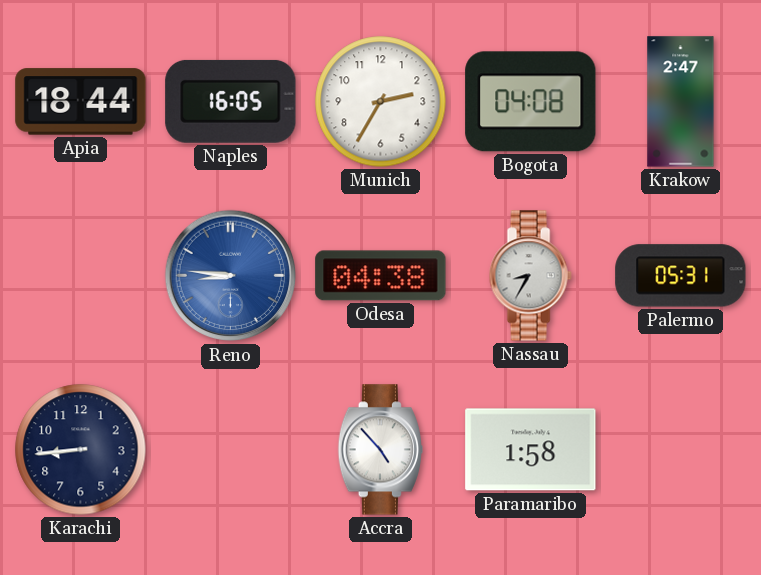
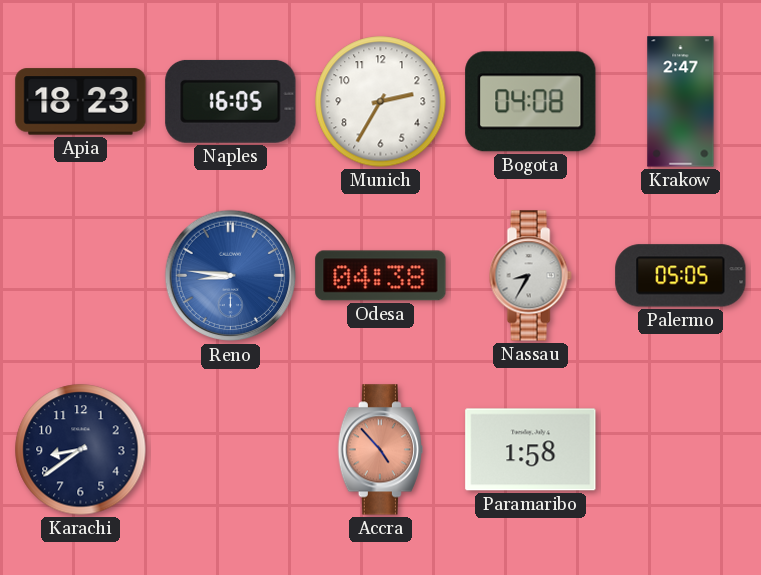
Apia: 18:44 -> 18:23 (81, 102)
Palermo: 05:31 -> 05:05 (681, 276)
Karachi: 8:44 -> 8:39 (81, 450)
Accra dial: white -> salmon (380, 450)
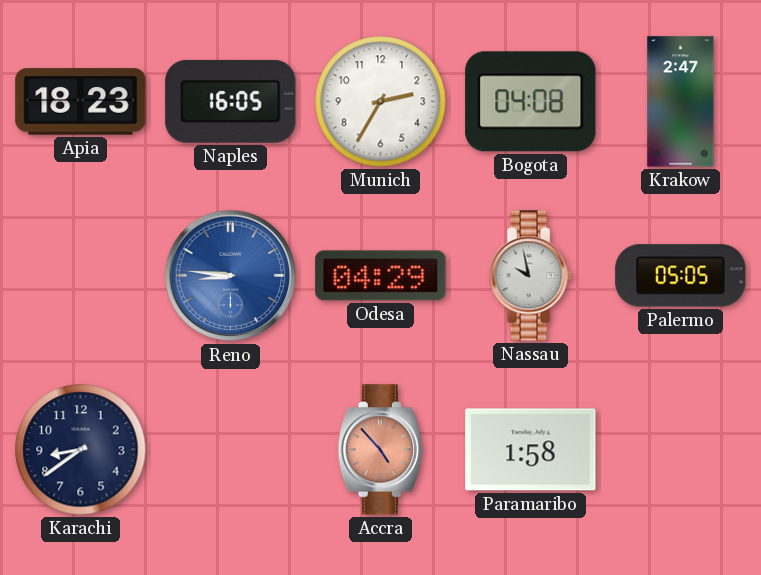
Odesa: 04:38 -> 04:29 (381, 276)
Nassau: 8:35 -> 9:58 (530, 276)
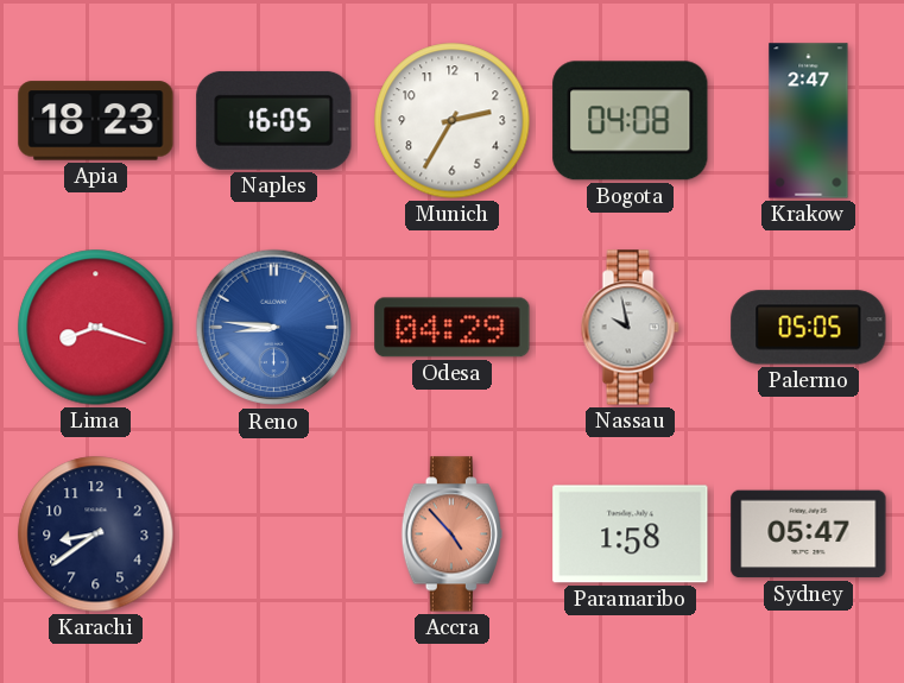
Lima: none -> 8:18 (96, 328)
Sydney: none -> 05:47 (809, 535)
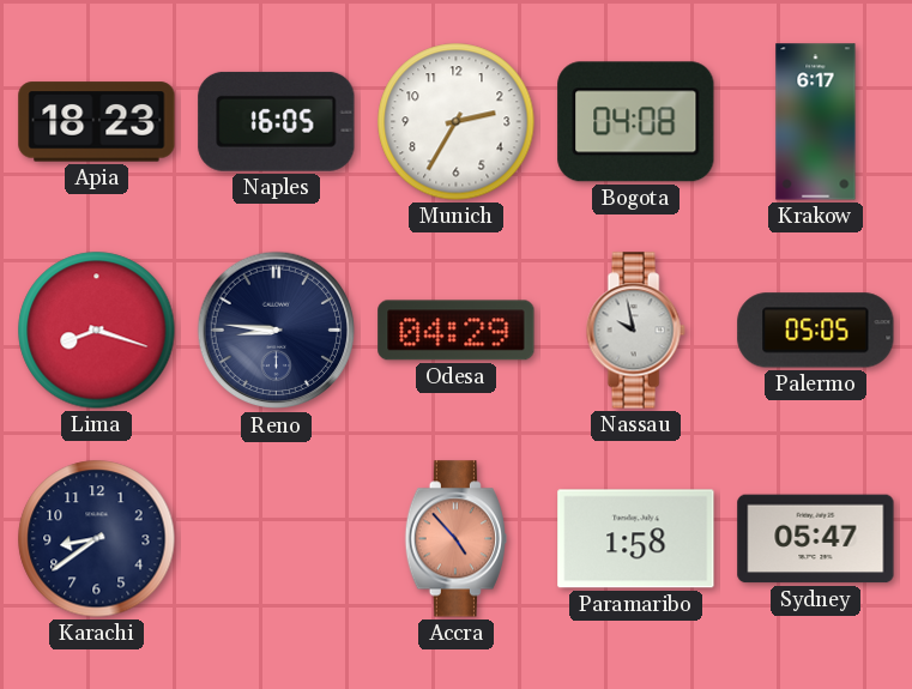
Krakow: 2:47 -> 6:17 (816, 122)
Reno dial: blue -> navy (277, 331)
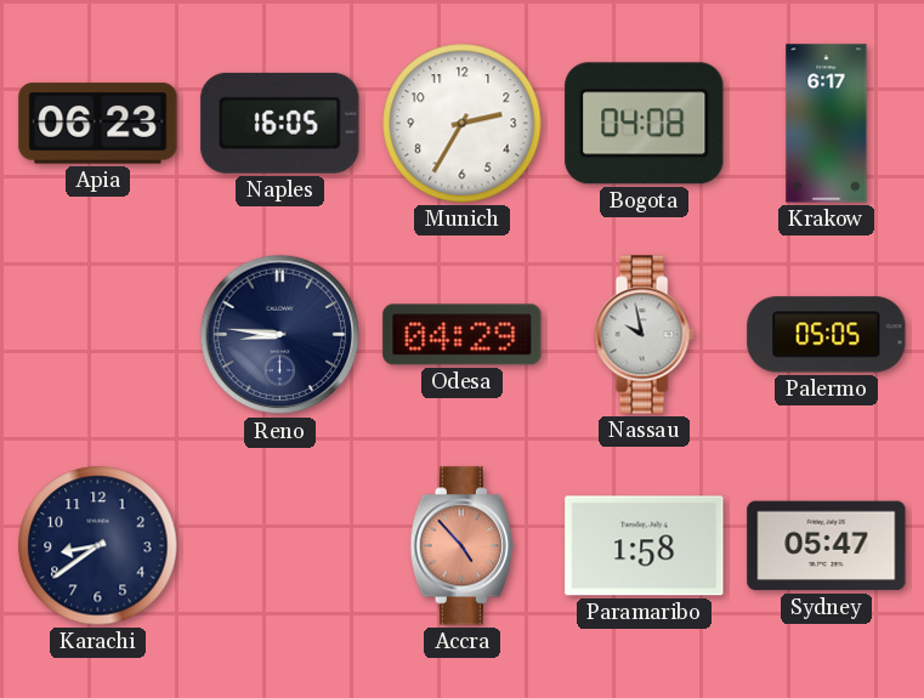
Apia: 18:23 -> 06:23 (98, 124)
Lima: 8:18 -> none (97, 331)
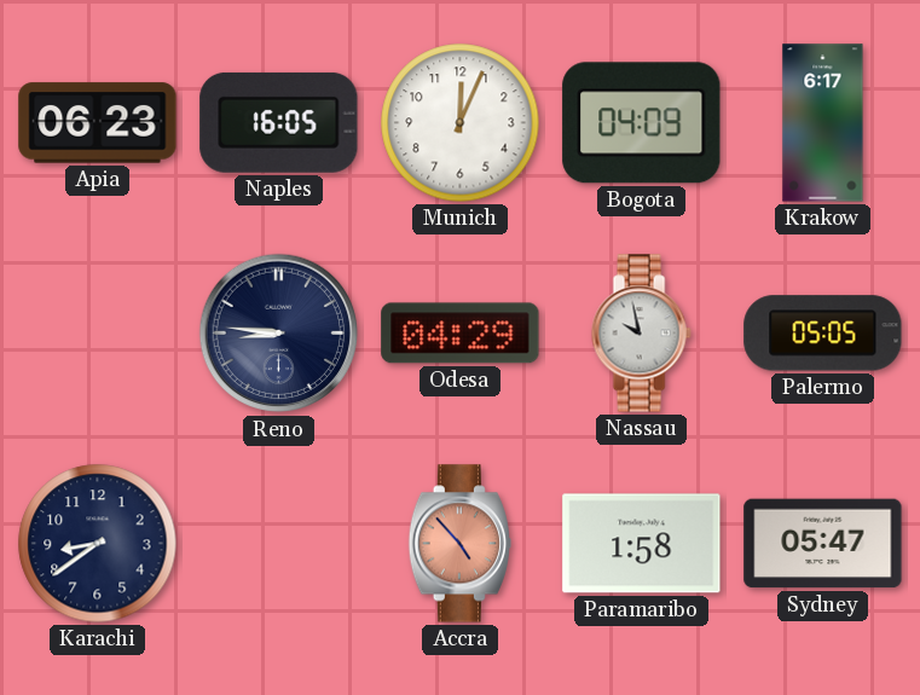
Munich: 2:35 -> 12:04 (461, 123)
Bogota: 04:08 -> 04:09 (642, 123)
